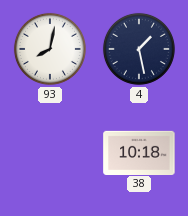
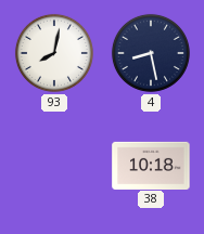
4: 1:28 -> 8:28 (151, 53)
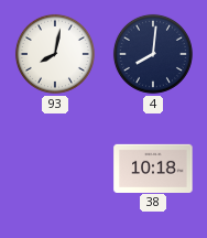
4: 8:28 -> 8:01 (153, 54)
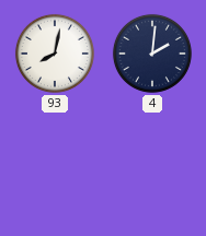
4: 8:01 -> 2:01 (152, 54)
38: 10:18 -> none (153, 167)
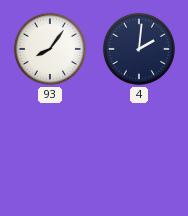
93: 8:02 -> 8:06 (50, 49)
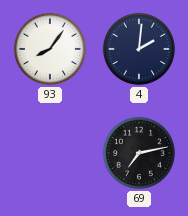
69: none -> 7:13 (139, 153)
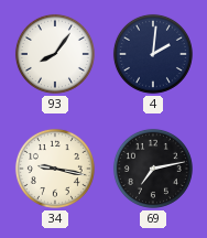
34: none -> 9:17 (55, 169)
